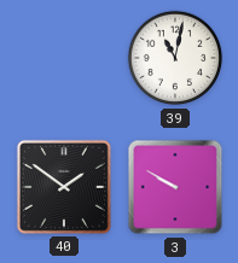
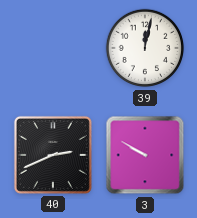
39: 11:02 -> 12:02 (145, 48)
40: 1:51 -> 2:41 (53, 155)
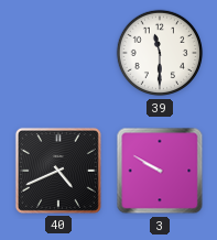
39: 12:02 -> 11:30 (160, 53)
40: 2:41 -> 4:41 (58, 171)
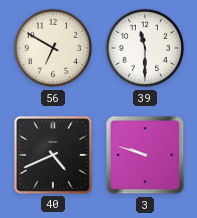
56: none -> 6:50 (53, 48)
3: 9:50 -> 9:48 (145, 155)
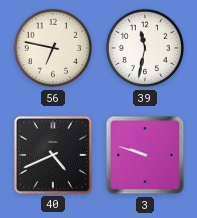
56: 6:50 -> 6:47 (53, 48)
39: 11:30 -> 11:32 (145, 48)
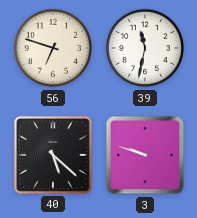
56: 6:47 -> 6:48 (53, 48)
40: 4:41 -> 5:22 (53, 155)
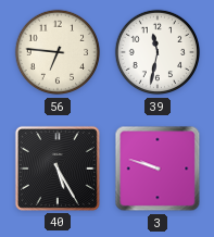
56: 6:48 -> 6:46 (58, 52)
40: 5:22 -> 5:25 (58, 169)
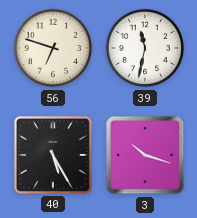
56: 6:46 -> 6:48 (53, 48)
3: 9:48 -> 10:18 (145, 155)
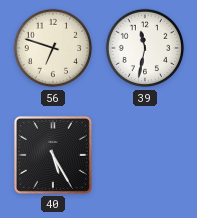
3: 10:18 -> none (145, 155)
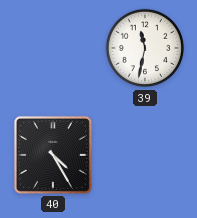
56: 6:48 -> none (53, 48)
40: 5:25 -> 4:25 (53, 155)
